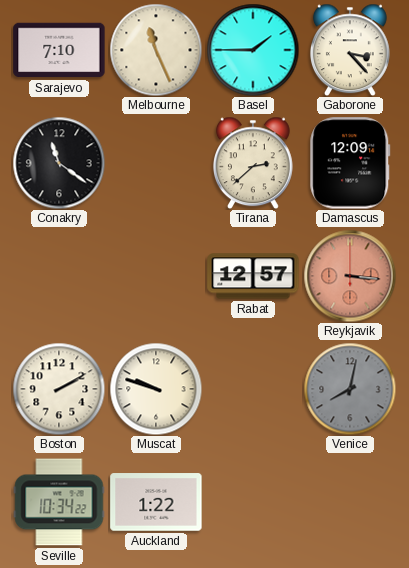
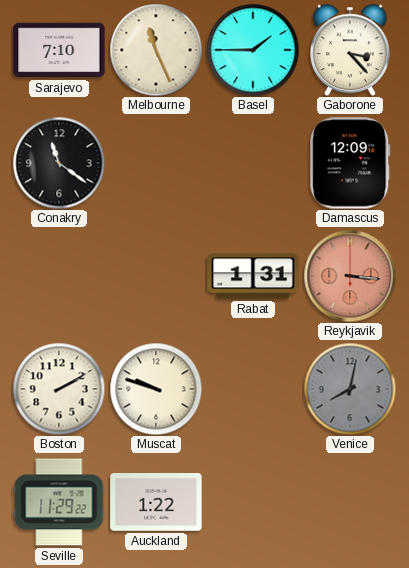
Tirana: 2:38 -> none (253, 163)
Rabat: 12:57 -> 1:31 (253, 276)
Seville: 10:34 -> 11:29 (59, 502)
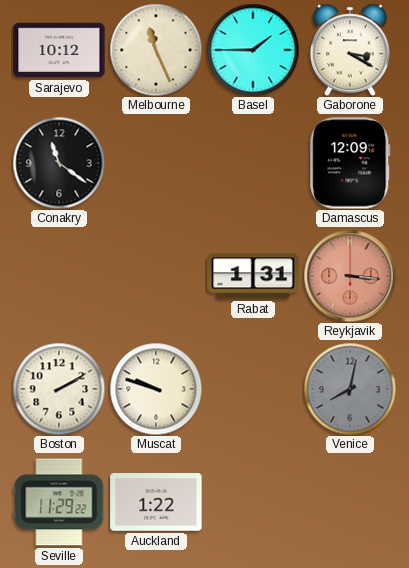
Sarajevo: 7:10 -> 10:12 (59, 50)
Gaborone: 3:23 -> 3:20 (350, 50)
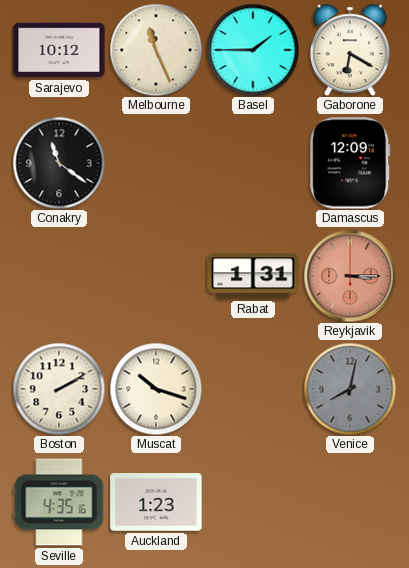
Gaborone: 3:20 -> 6:20 (350, 50)
Reykjavik: 3:16 -> 3:15 (350, 276)
Muscat: 9:48 -> 10:18 (156, 389)
Seville: 11:29 -> 4:35 (59, 502)
Auckland: 1:22 -> 1:23 (156, 502)
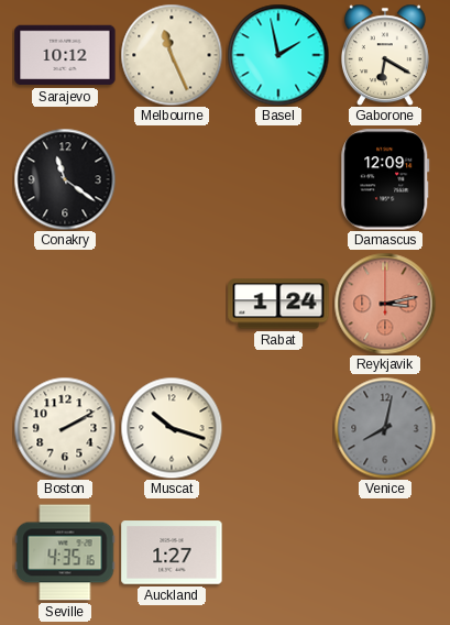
Basel: 1:45 -> 1:58 (278, 55)
Rabat: 1:31 -> 1:24 (278, 304)
Reykjavik: 3:15 -> 3:13 (385, 304)
Auckland: 1:23 -> 1:27 (172, 552)
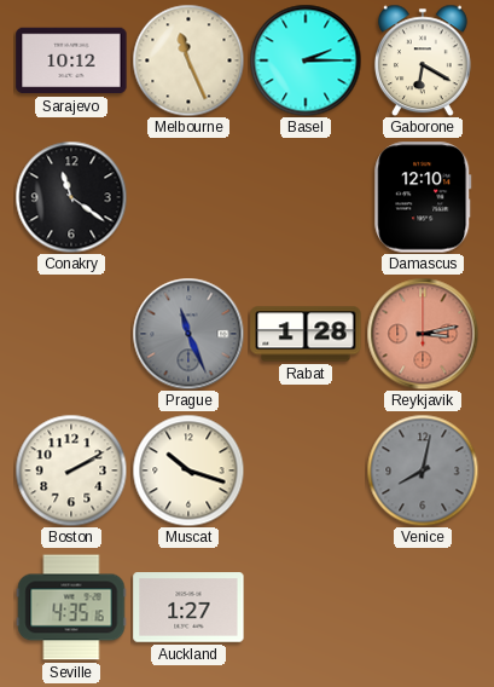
Basel: 1:58 -> 2:15 (306, 60)
Damascus: 12:09 -> 12:10 (423, 197)
Prague: none -> 11:26 (188, 334)
Rabat: 1:24 -> 1:28 (306, 334)
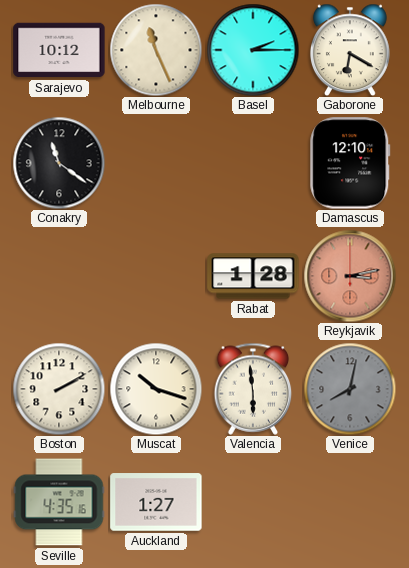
Prague: 11:26 -> none (188, 334)
Valencia: none -> 5:59 (253, 389)
